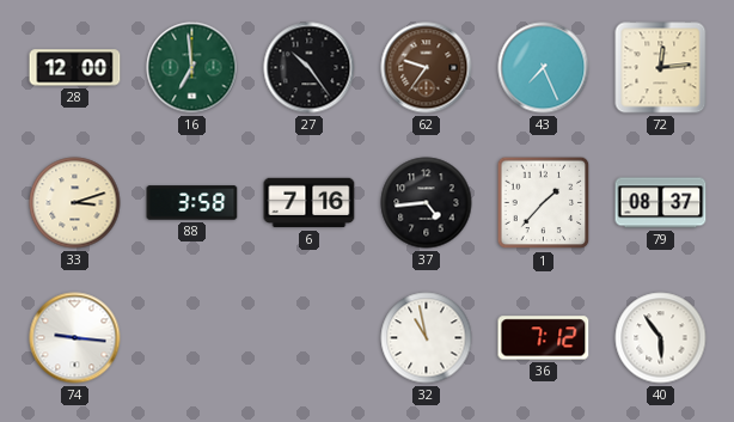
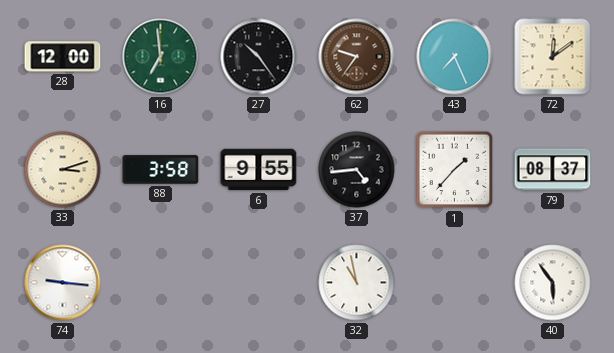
72: 12:14 -> 12:09 (553, 57)
6: 7:16 -> 9:55 (259, 170)
36: 7:12 -> none (544, 338)
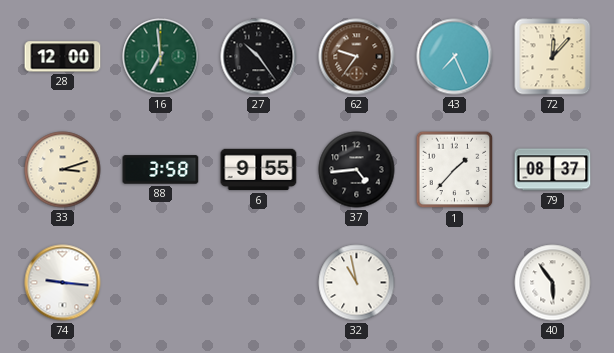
72: 12:09 -> 12:07 (553, 57)
